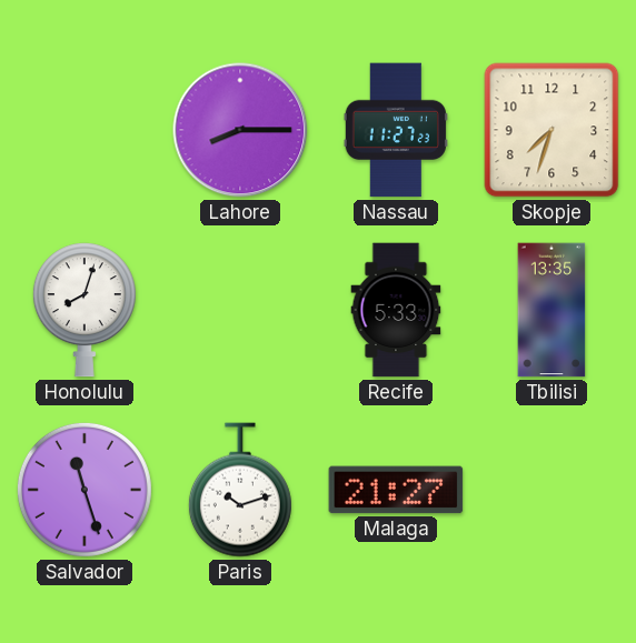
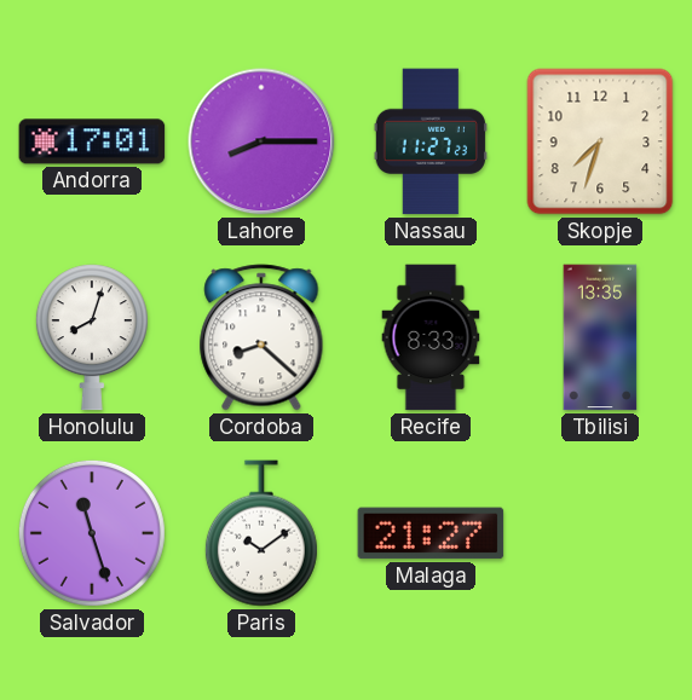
Andorra: none -> 17:01 (92, 141)
Cordoba: none -> 8:22 (261, 337)
Recife: 5:33 -> 8:33 (431, 337)
Paris: 10:12 -> 10:09 (261, 533)
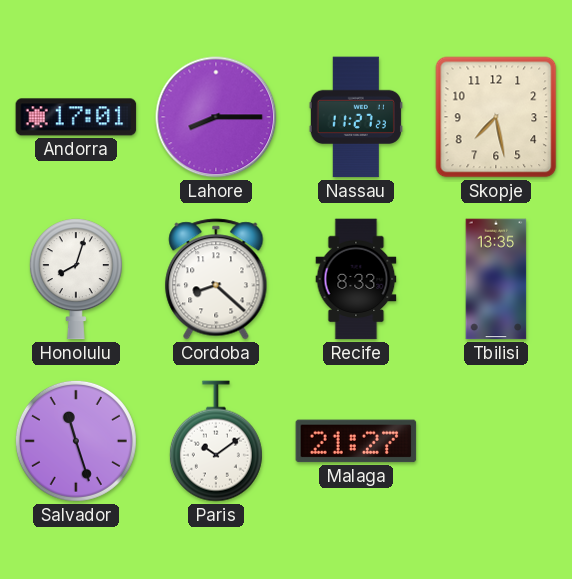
Skopje: 7:33 -> 7:28 (496, 117)
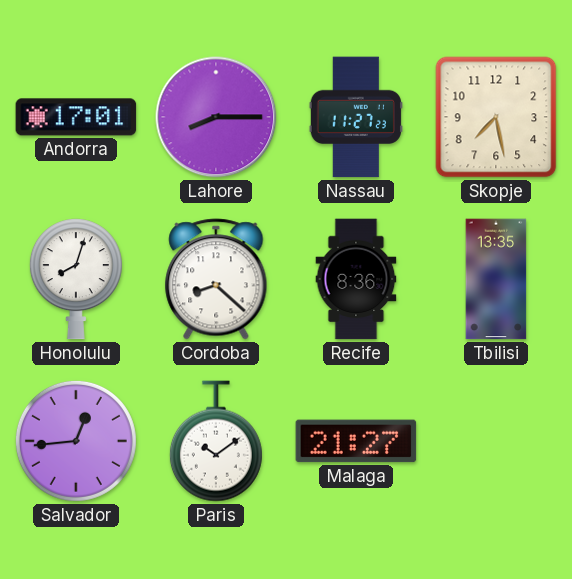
Recife: 8:33 -> 8:36 (356, 279)
Salvador: 11:27 -> 12:44 (76, 441)
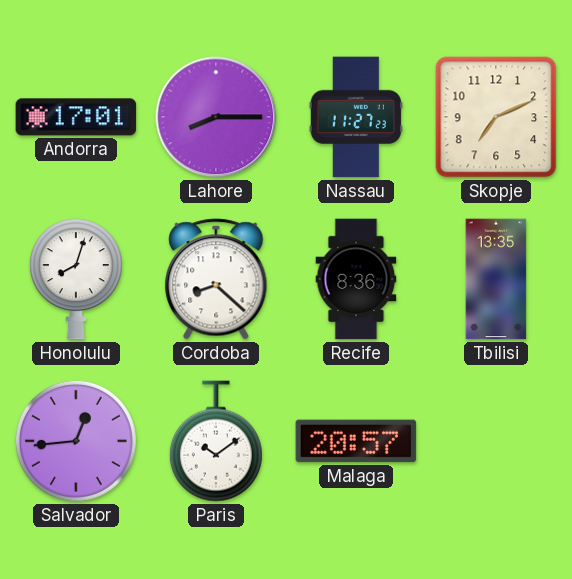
Skopje: 7:28 -> 7:11 (496, 117)
Malaga: 21:27 -> 20:57 (356, 441)
